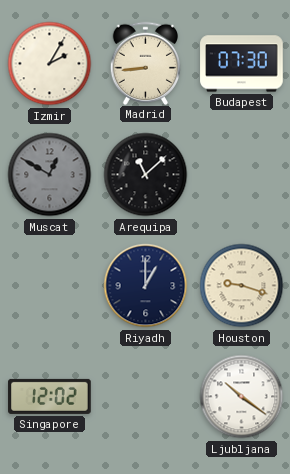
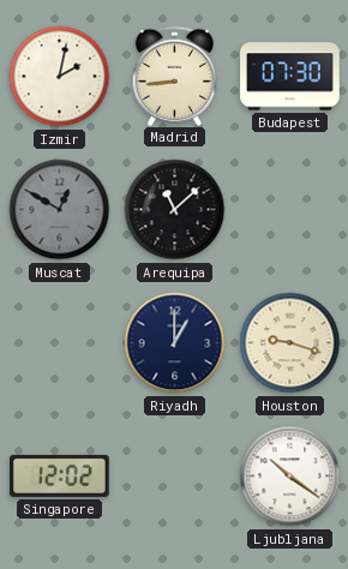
Izmir: 2:05 -> 2:02 (60, 77)
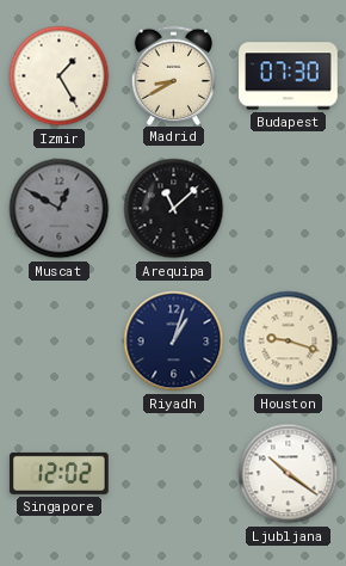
Izmir: 2:02 -> 1:25 (60, 76)
Madrid: 8:44 -> 8:40 (174, 75)
Riyadh: 1:00 -> 1:03 (174, 342)
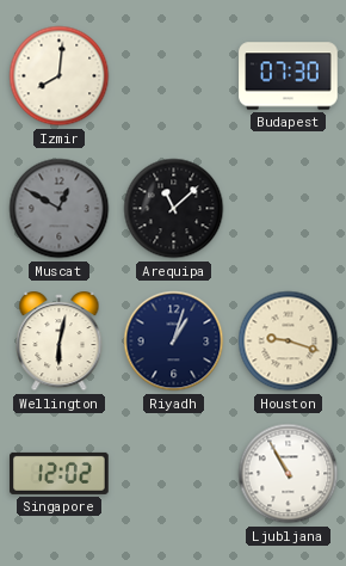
Izmir: 1:25 -> 8:01 (60, 76)
Madrid: 8:40 -> none (174, 75)
Wellington: none -> 6:02 (60, 343)
Ljubljana: 10:21 -> 10:55 (289, 474)
